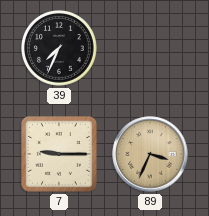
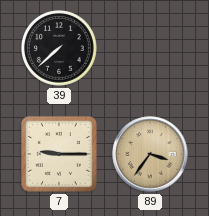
39: 7:34 -> 7:38 (60, 49)
89: 3:34 -> 3:36 (150, 154)
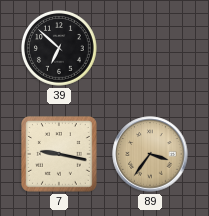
39: 7:38 -> 6:52 (60, 49)
7: 9:15 -> 9:17 (60, 155)
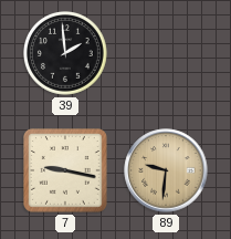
39: 6:52 -> 1:59 (66, 54)
89: 3:36 -> 9:31 (166, 170)
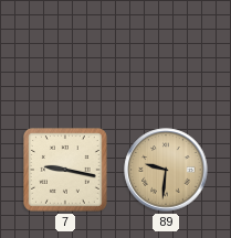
39: 1:59 -> none (66, 54)
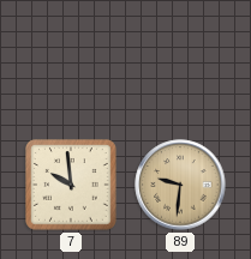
7: 9:17 -> 9:59 (72, 186)
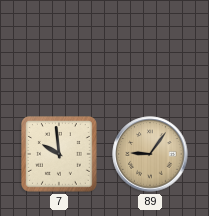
89: 9:31 -> 9:06 (150, 154)
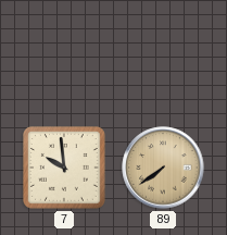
89: 9:06 -> 7:39 (163, 168)
